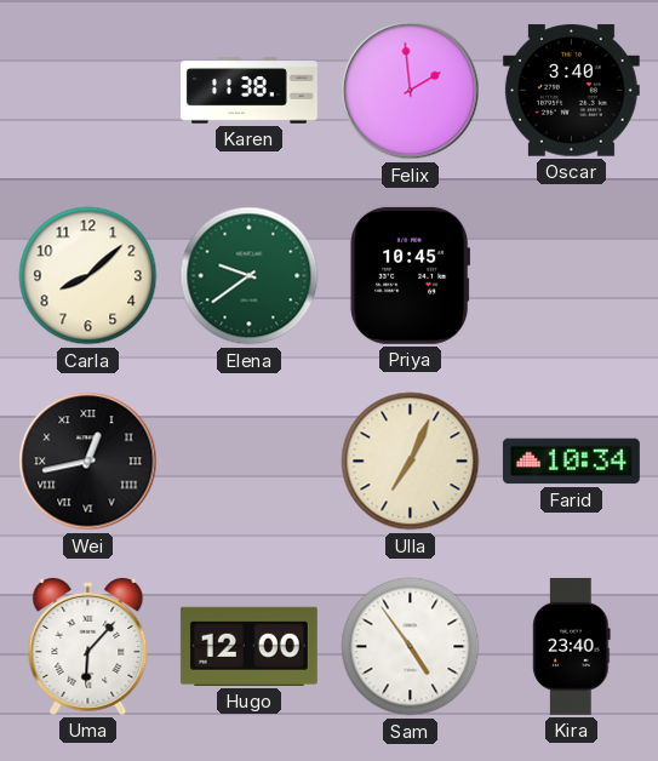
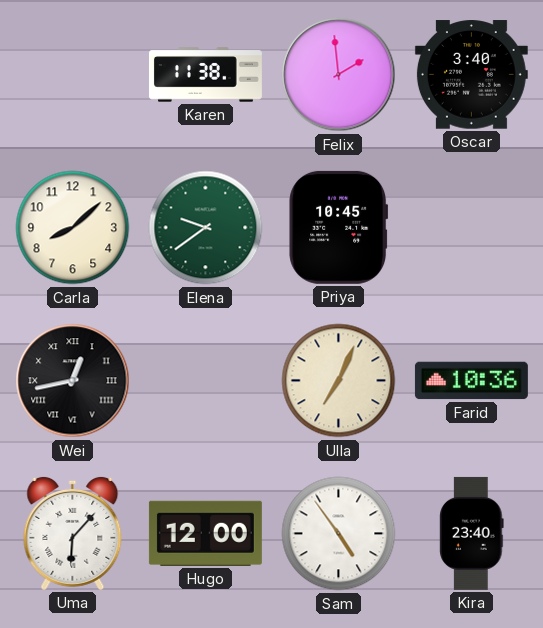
Farid: 10:34 -> 10:36 (471, 381)
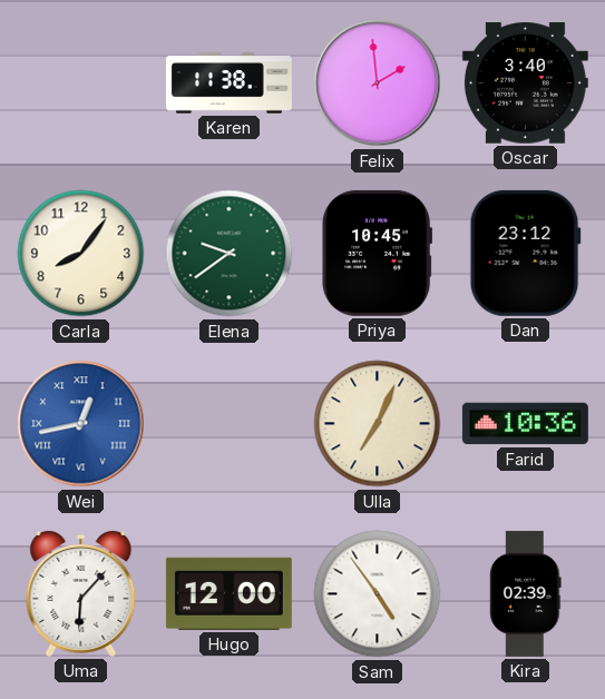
Carla: 8:08 -> 8:06 (81, 254)
Dan: none -> 23:12 (525, 253)
Wei dial: black -> blue (81, 424)
Kira: 23:40 -> 02:39 (526, 593)
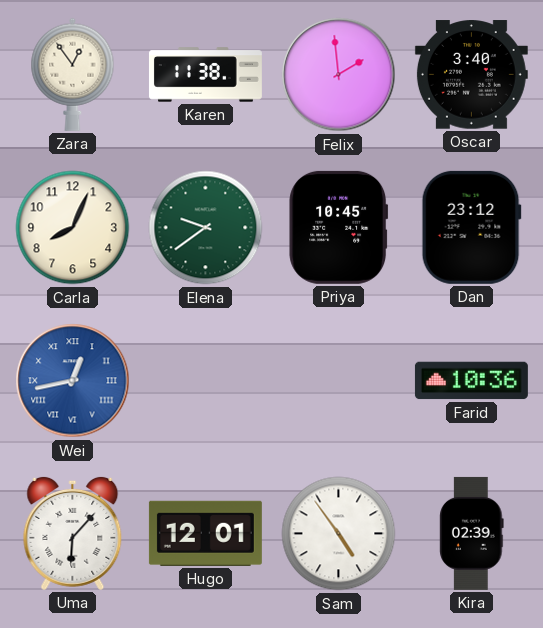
Zara: none -> 12:54 (73, 74)
Carla: 8:06 -> 8:04 (73, 228)
Ulla: 7:04 -> none (378, 424)
Hugo: 12:00 -> 12:01 (205, 533)
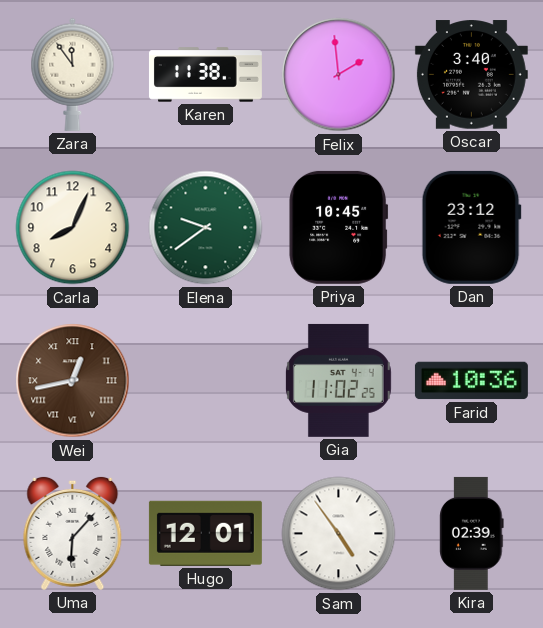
Zara: 12:54 -> 11:54 (73, 74)
Wei dial: blue -> brown (73, 381)
Gia: none -> 11:02 (338, 380)
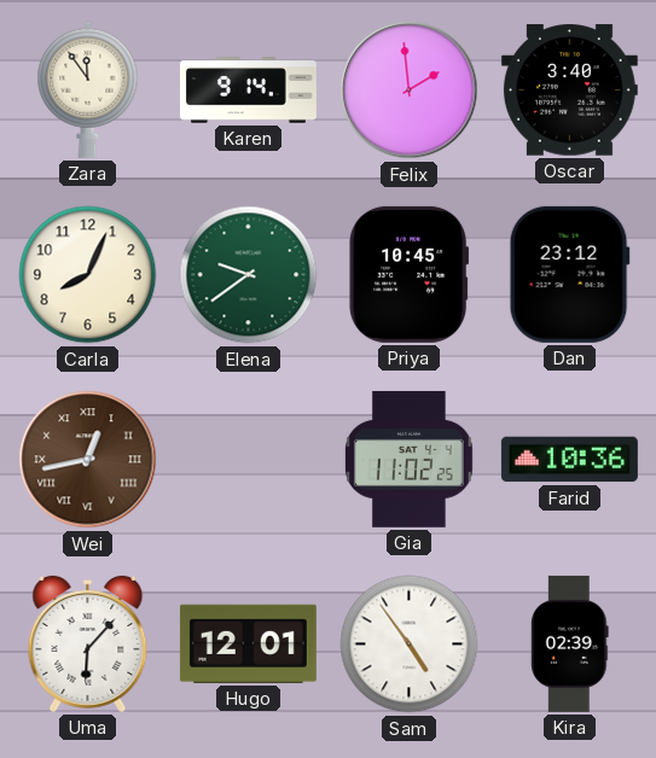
Karen: 11:38 -> 9:14 (248, 91)
